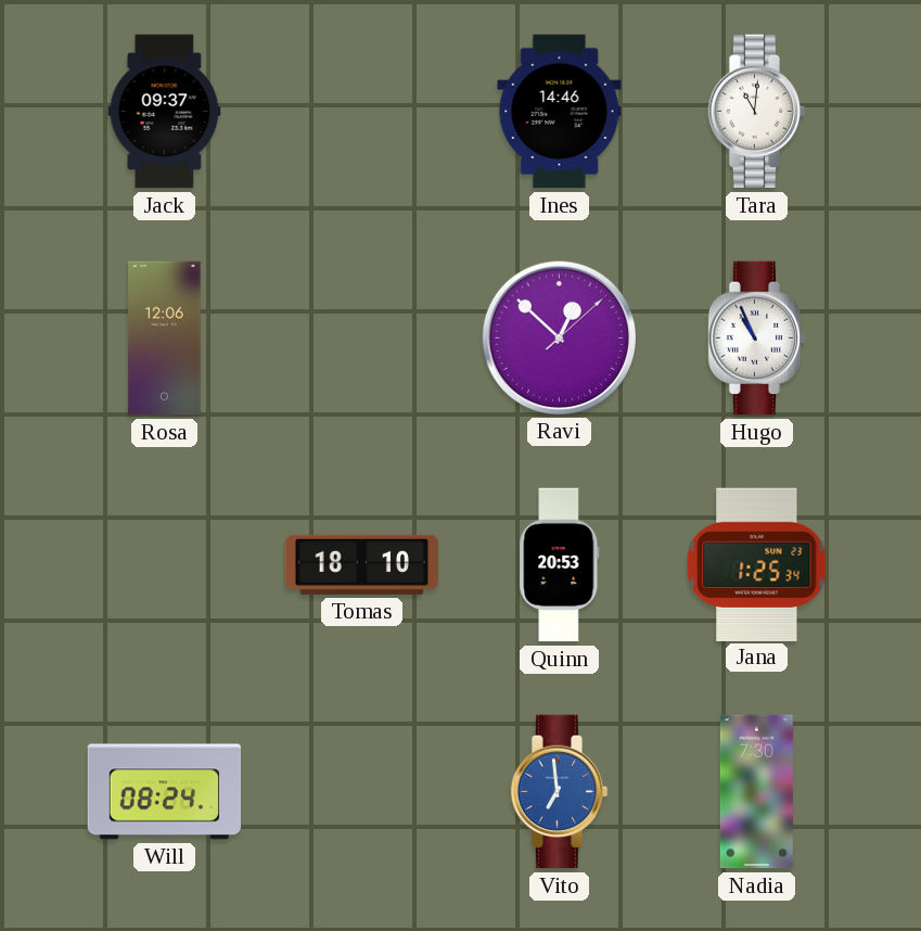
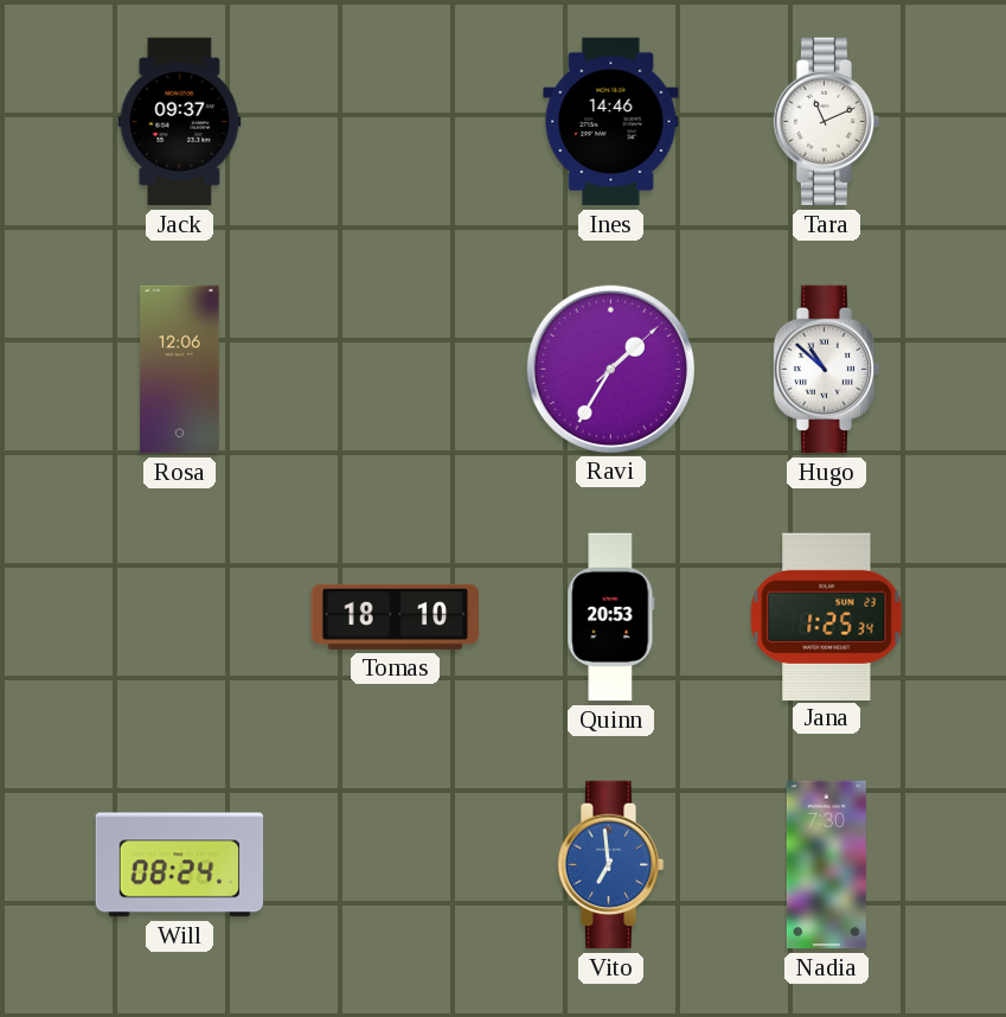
Tara: 11:01 -> 11:11 (827, 122)
Ravi: 12:52 -> 1:35 (610, 369)
Hugo: 10:56 -> 10:52 (827, 370)
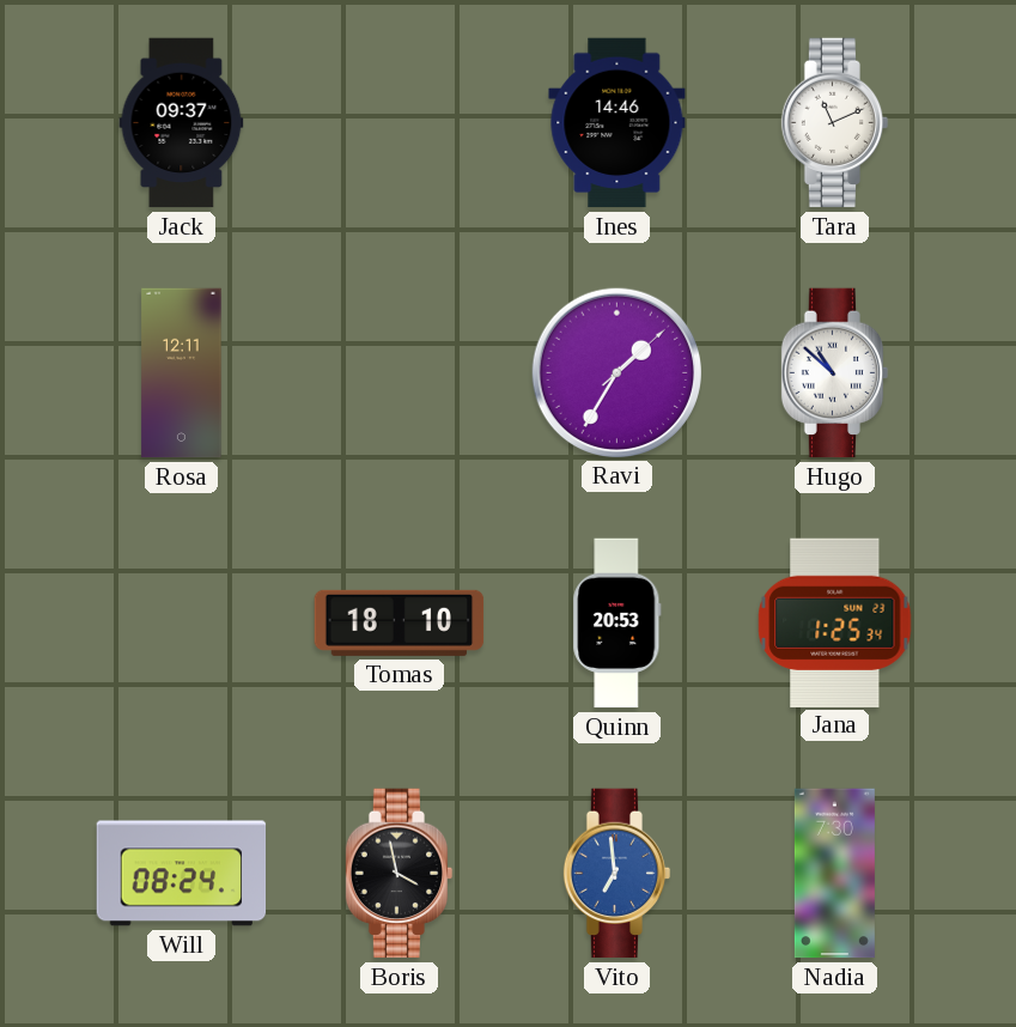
Rosa: 12:06 -> 12:11 (182, 373)
Boris: none -> 3:58 (400, 874)
